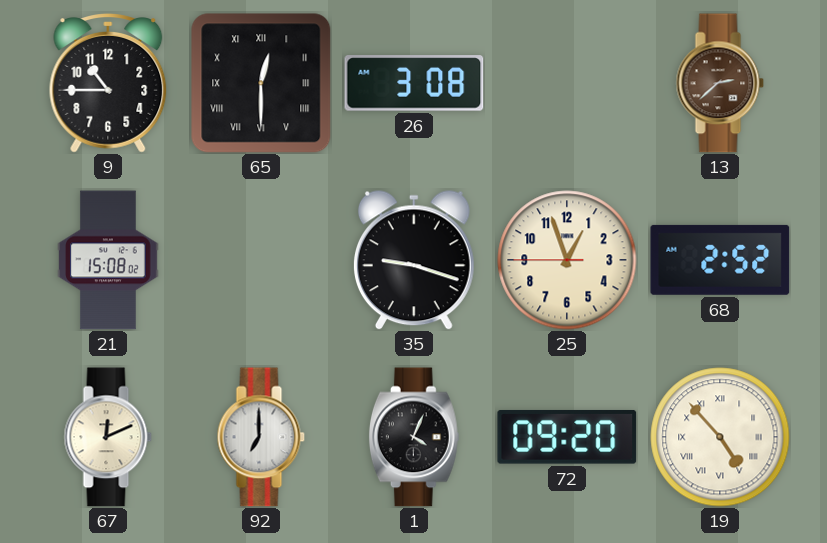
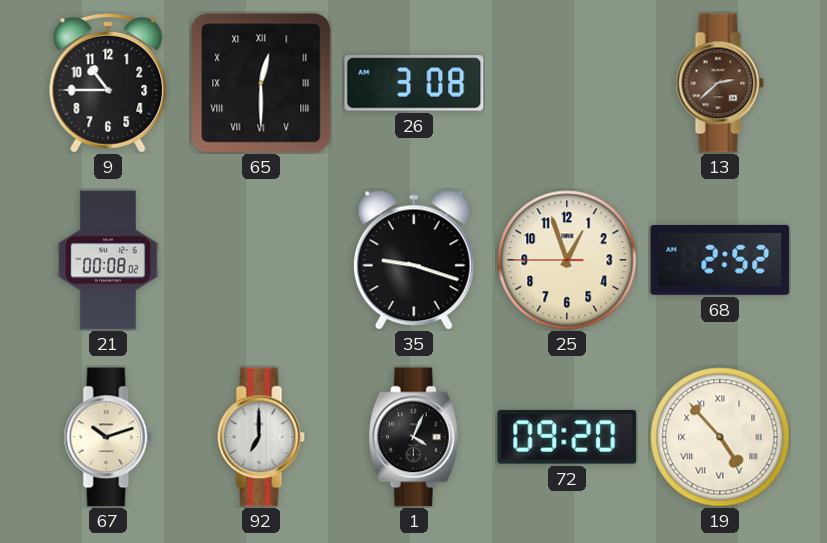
21: 15:08 -> 00:08 (108, 260)
67: 12:11 -> 10:12 (108, 437)
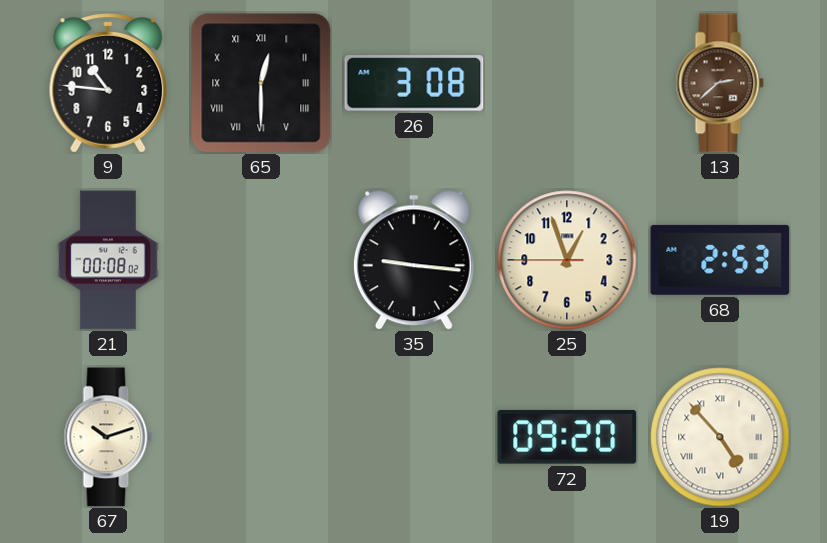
9: 10:45 -> 10:46 (108, 83)
35: 9:18 -> 9:16 (414, 260)
68: 2:52 -> 2:53 (720, 260)
92: 7:00 -> none (261, 437)
1: 4:04 -> none (414, 437)
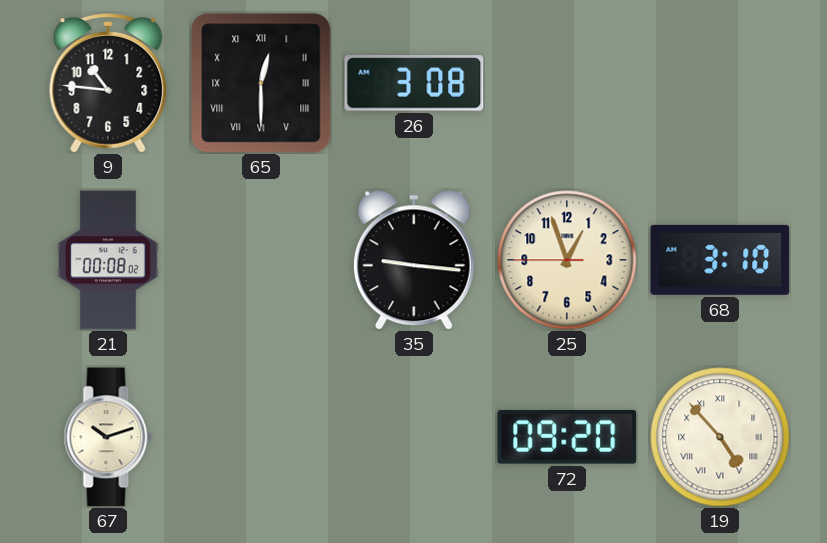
13: 2:38 -> none (720, 83)
68: 2:53 -> 3:10 (720, 260)
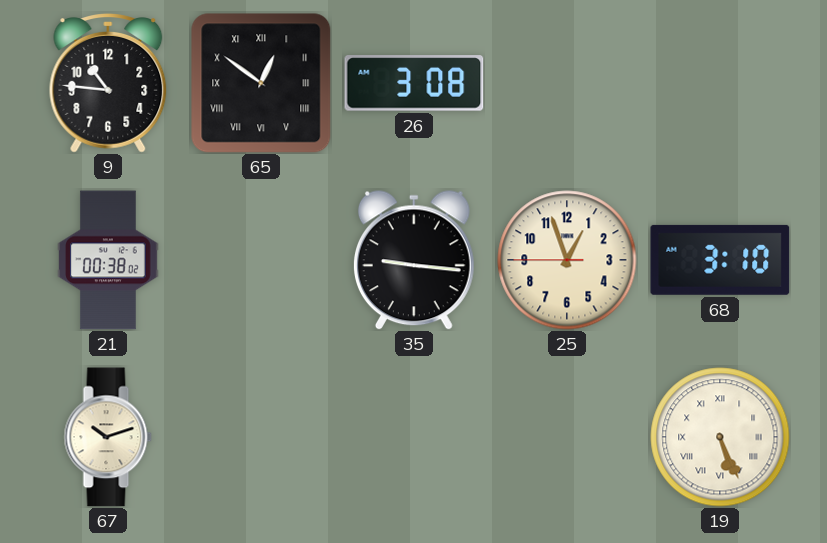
65: 12:30 -> 12:51 (261, 83)
21: 00:08 -> 00:38 (108, 260)
72: 09:20 -> none (567, 437)
19: 4:53 -> 5:26 (720, 437)
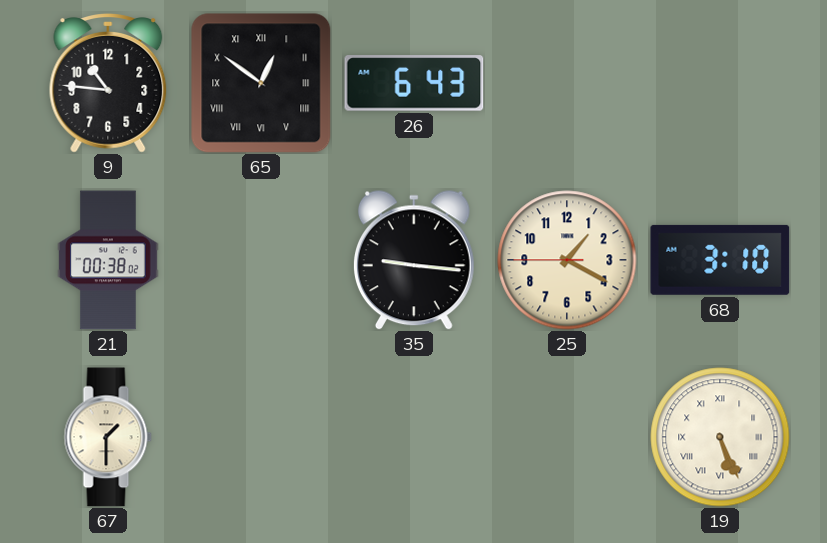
26: 3:08 -> 6:43 (414, 83)
25: 12:56 -> 1:19 (567, 260)
67: 10:12 -> 1:30 (108, 437)
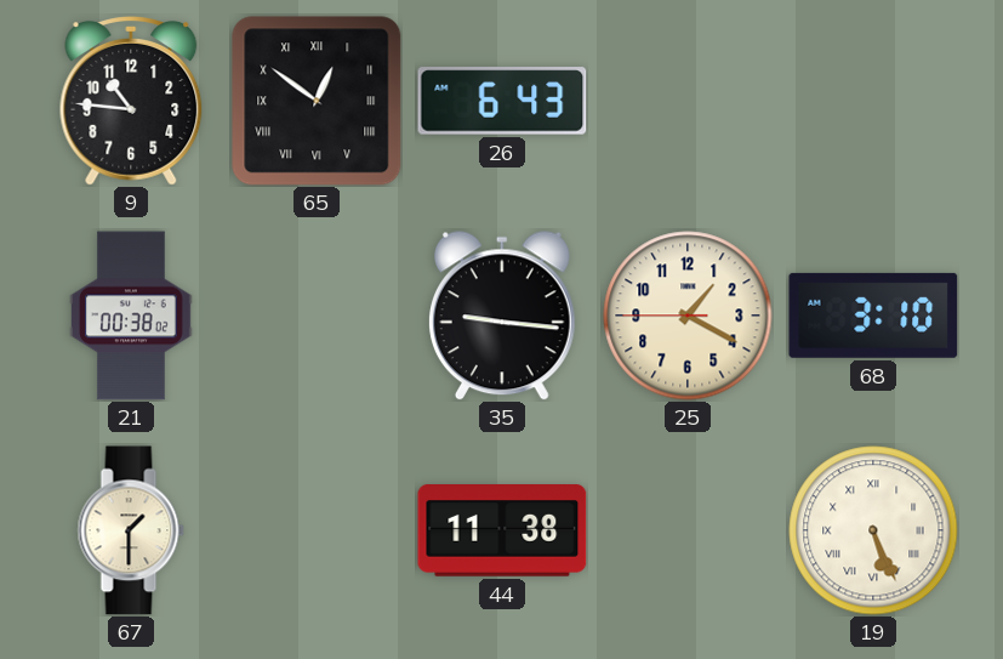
44: none -> 11:38 (502, 532)
